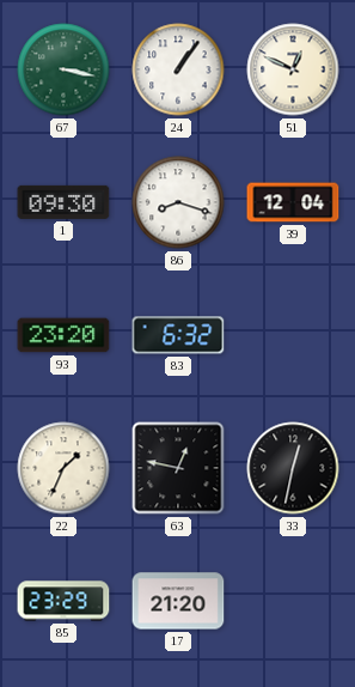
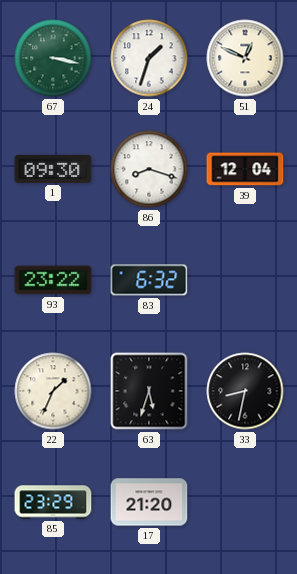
24: 1:06 -> 1:33 (149, 58)
93: 23:20 -> 23:22 (53, 280)
63: 12:47 -> 5:33 (149, 391)
33: 12:32 -> 8:32 (245, 391)
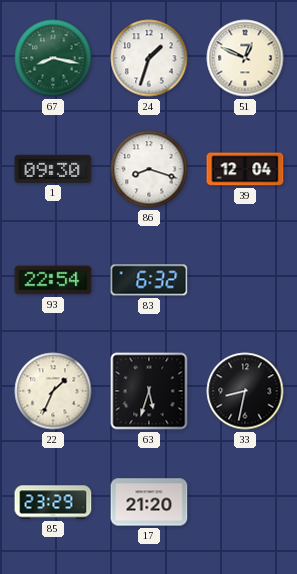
67: 3:17 -> 8:17 (53, 58)
93: 23:22 -> 22:54 (53, 280)
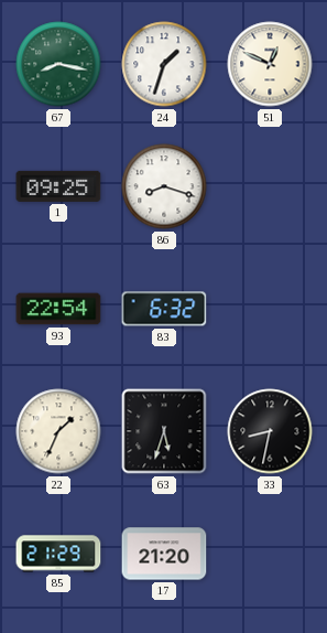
1: 09:30 -> 09:25 (58, 186)
39: 12:04 -> none (245, 169)
85: 23:29 -> 21:29 (58, 554)
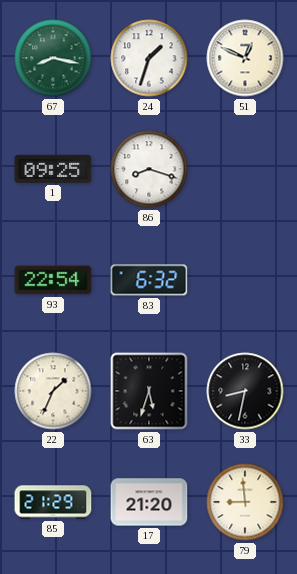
79: none -> 8:59 (245, 502)
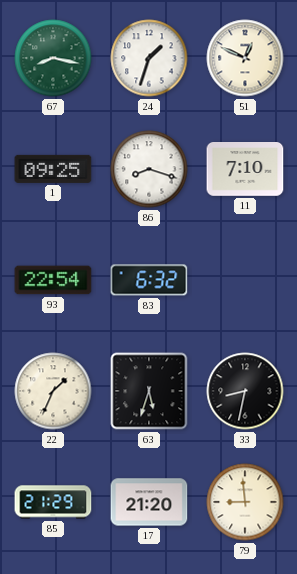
11: none -> 7:10 (245, 170)
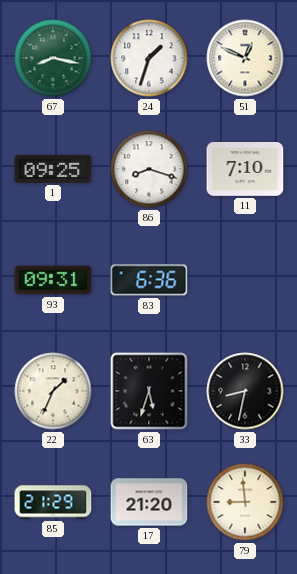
93: 22:54 -> 09:31 (53, 280)
83: 6:32 -> 6:36 (149, 280)
